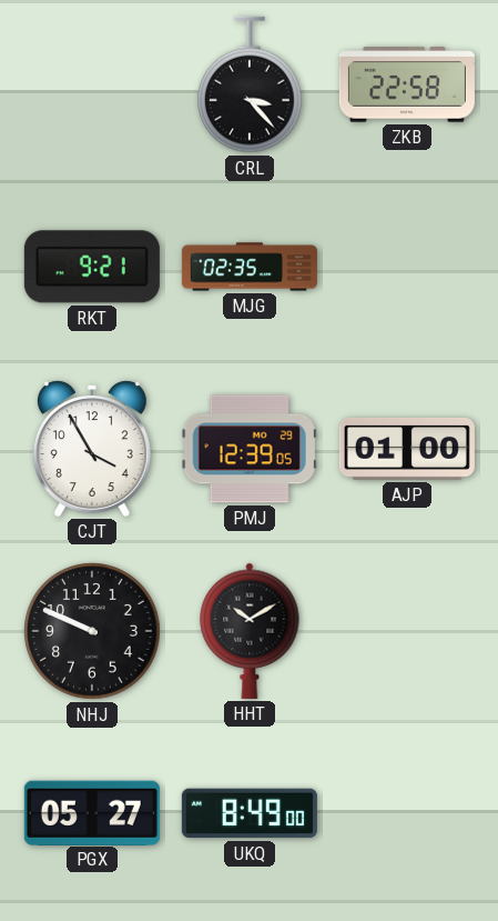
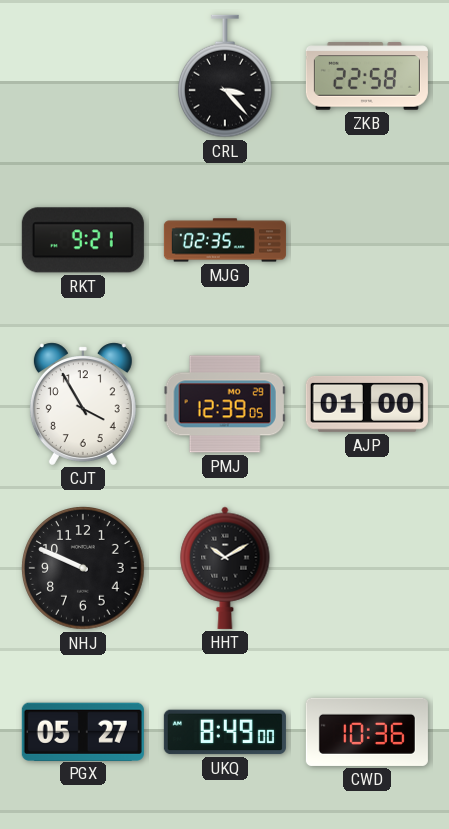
CWD: none -> 10:36 (367, 732)
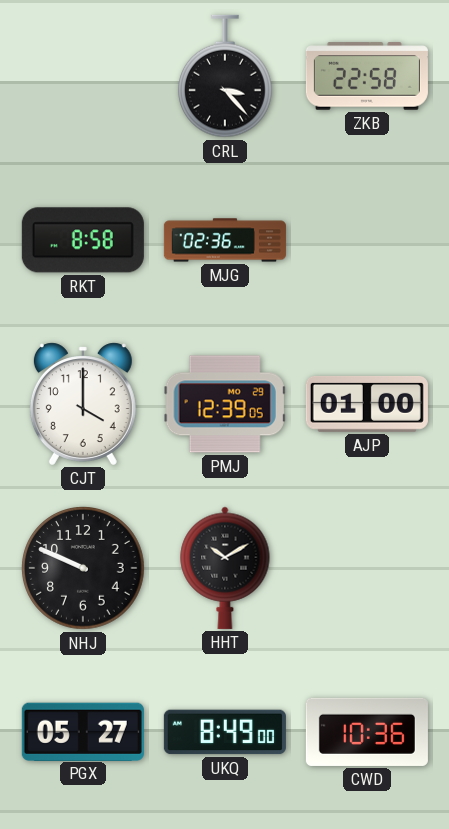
RKT: 9:21 -> 8:58 (83, 240)
MJG: 02:35 -> 02:36 (225, 240)
CJT: 3:55 -> 4:00 (83, 404)
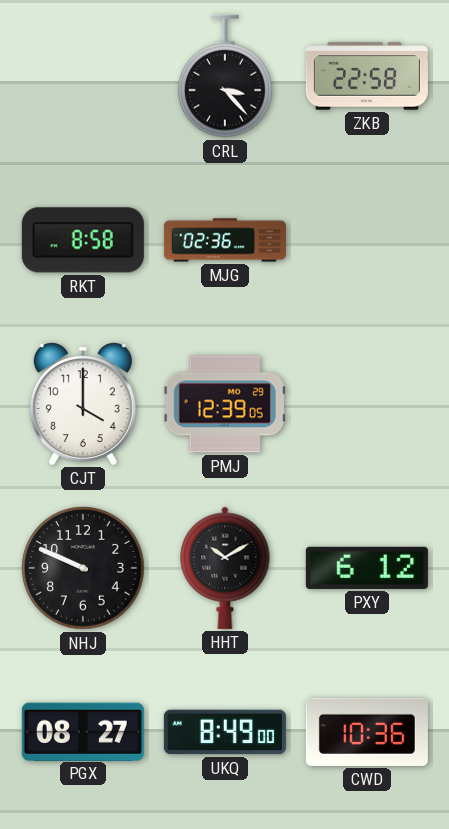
AJP: 01:00 -> none (367, 404)
PXY: none -> 6:12 (367, 568)
PGX: 05:27 -> 08:27 (83, 731)
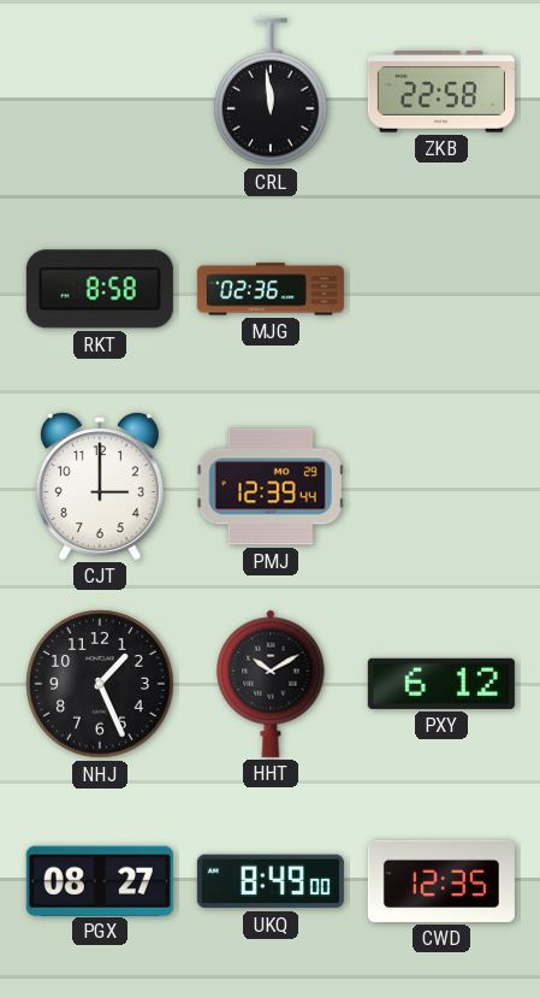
CRL: 3:23 -> 11:59 (272, 91)
CJT: 4:00 -> 3:00 (100, 486)
PMJ: 12:39:05 -> 12:39:44 (271, 486)
NHJ: 9:49 -> 1:26 (100, 684)
CWD: 10:36 -> 12:35 (441, 881)
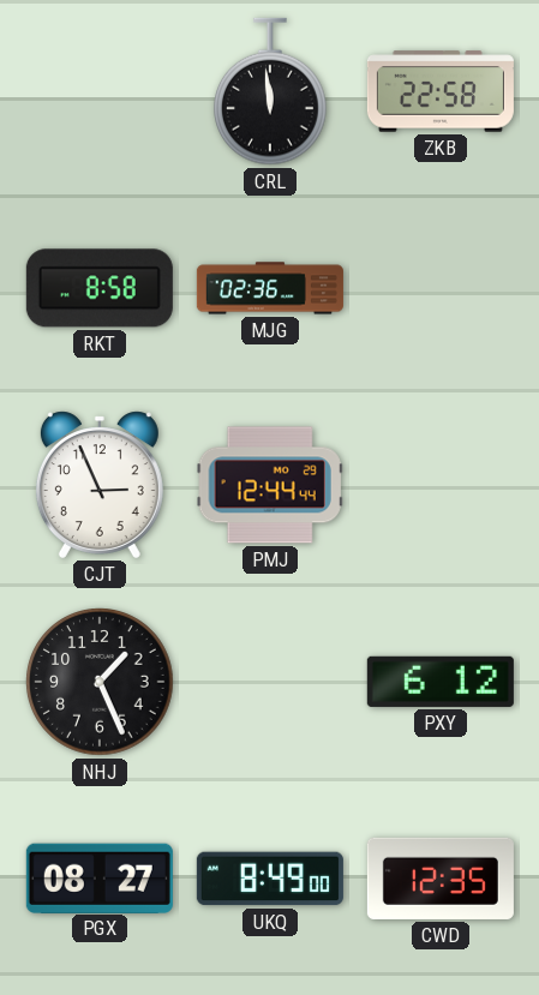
CJT: 3:00 -> 2:56 (100, 485)
PMJ: 12:39 -> 12:44 (270, 485)
HHT: 10:10 -> none (271, 684)
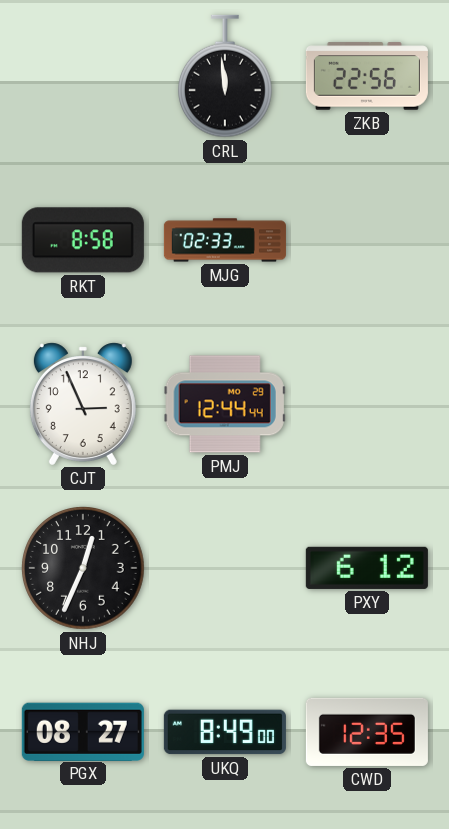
ZKB: 22:58 -> 22:56 (367, 76)
MJG: 02:36 -> 02:33 (225, 240)
NHJ: 1:26 -> 12:34 (83, 568)
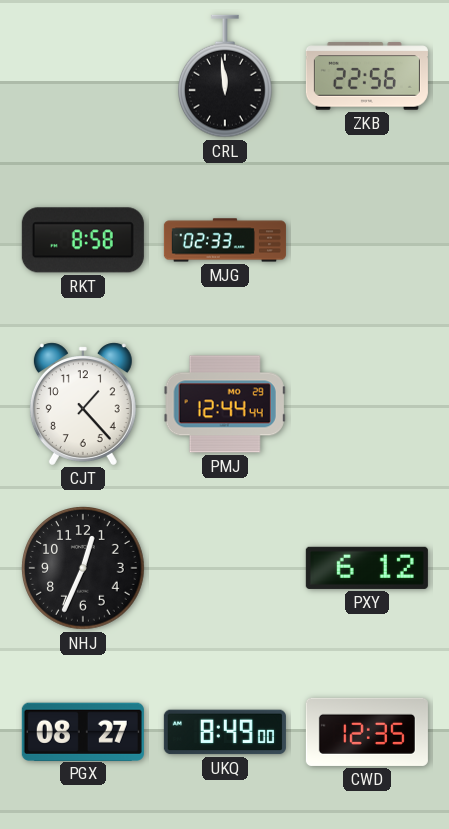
CJT: 2:56 -> 1:23 (83, 404)
